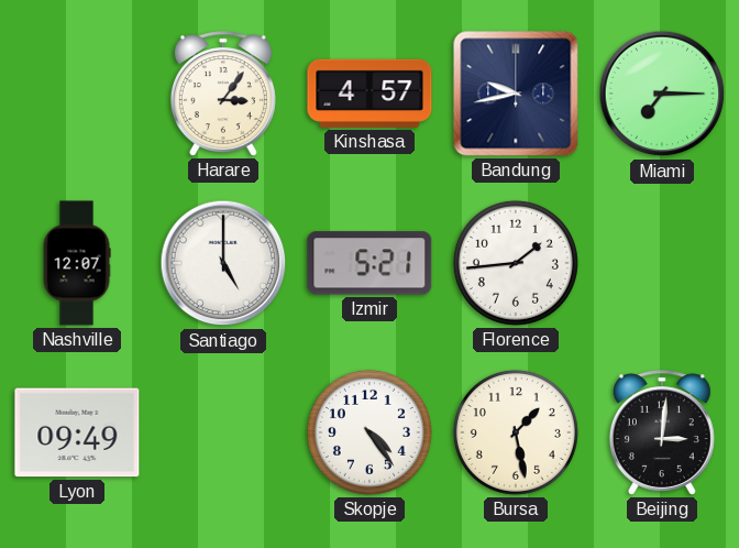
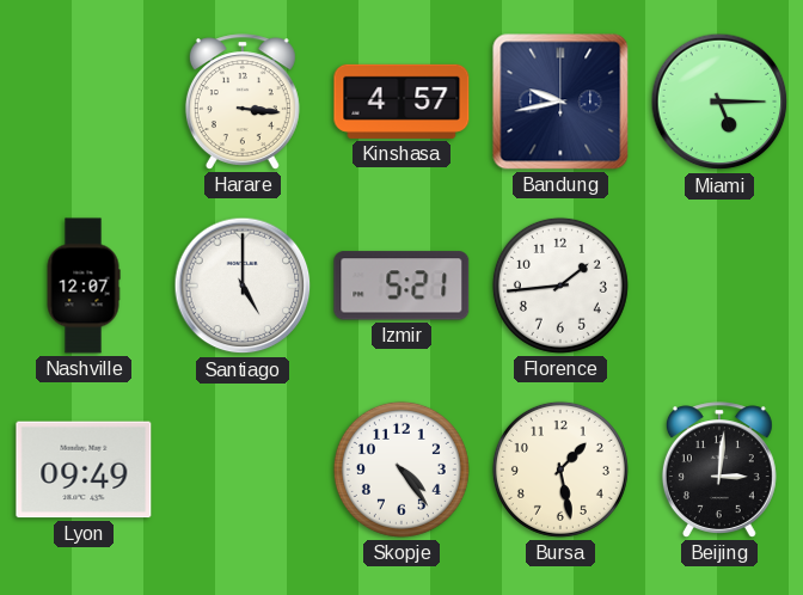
Harare: 3:06 -> 3:16 (243, 102)
Miami: 7:15 -> 5:15 (719, 102)
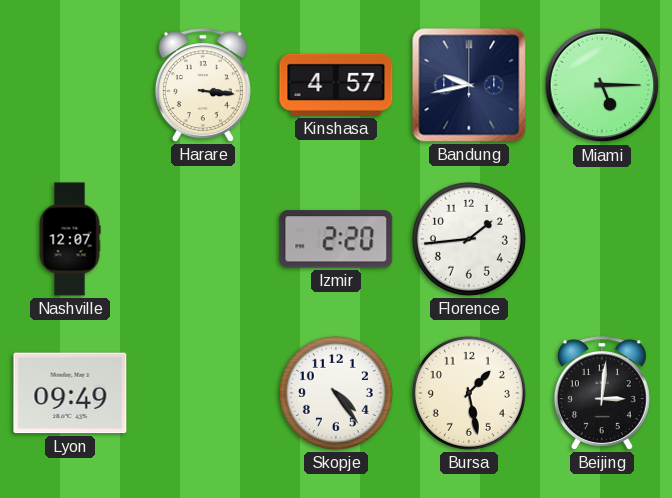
Santiago: 5:00 -> none (243, 286)
Izmir: 5:21 -> 2:20 (336, 239)
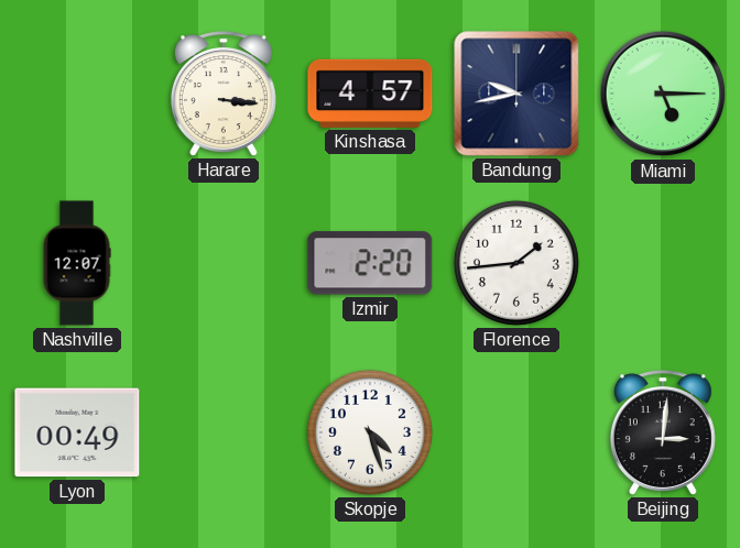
Lyon: 09:49 -> 00:49 (77, 432)
Skopje: 4:24 -> 4:27 (370, 432)
Bursa: 1:28 -> none (469, 393)
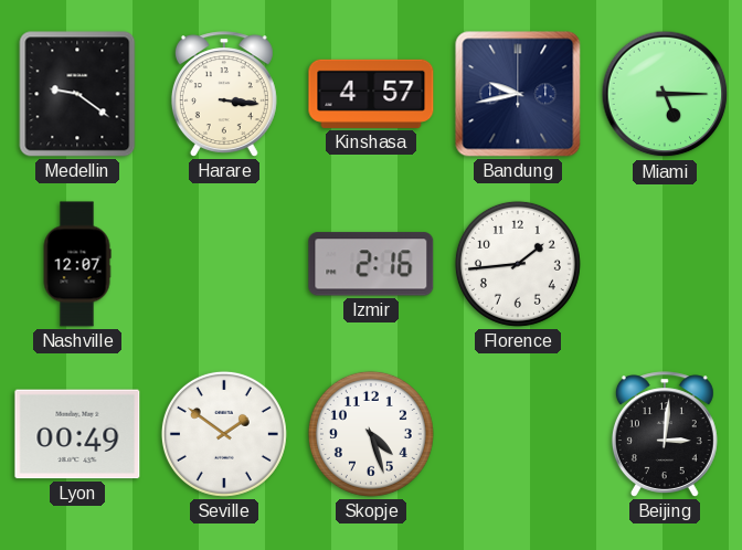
Medellin: none -> 9:21 (77, 94)
Izmir: 2:20 -> 2:16 (371, 264)
Seville: none -> 1:51 (224, 434)
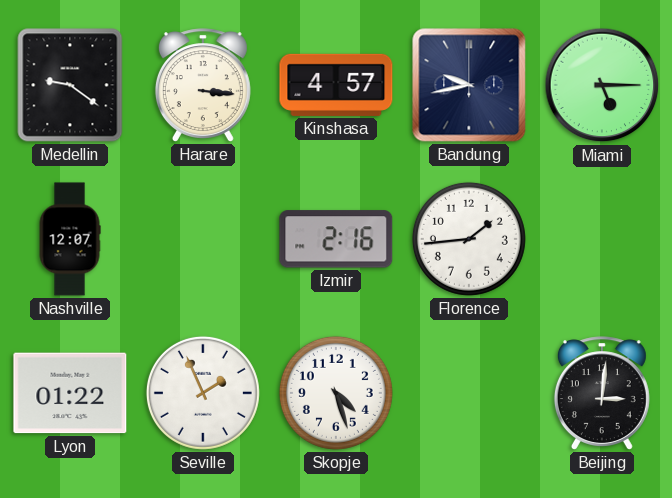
Lyon: 00:49 -> 01:22 (70, 393)
Seville: 1:51 -> 1:56 (203, 393)
